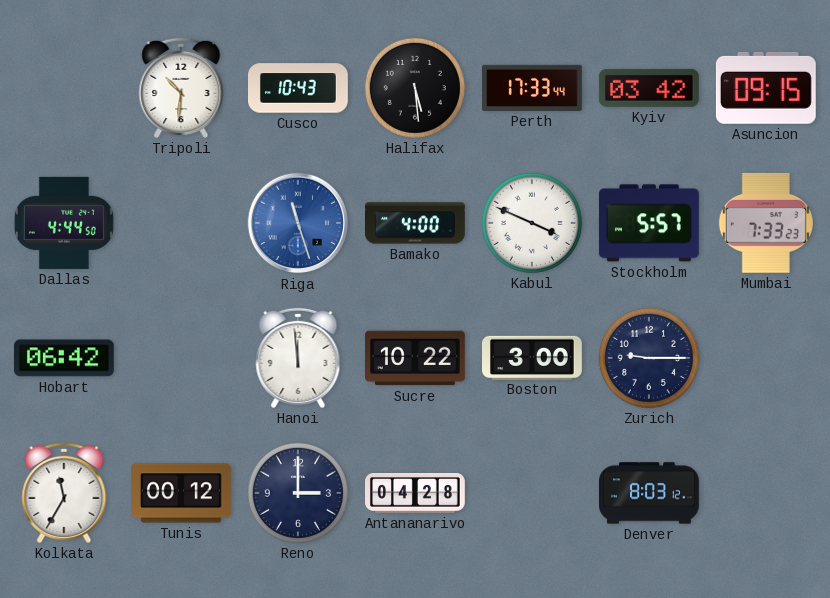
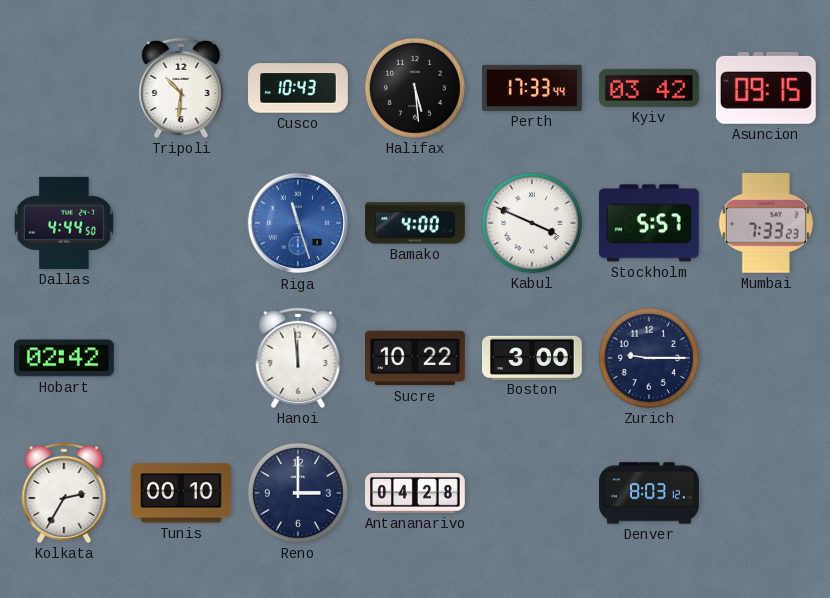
Hobart: 06:42 -> 02:42 (64, 358)
Kolkata: 11:35 -> 2:35 (64, 493)
Tunis: 00:12 -> 00:10 (182, 493)
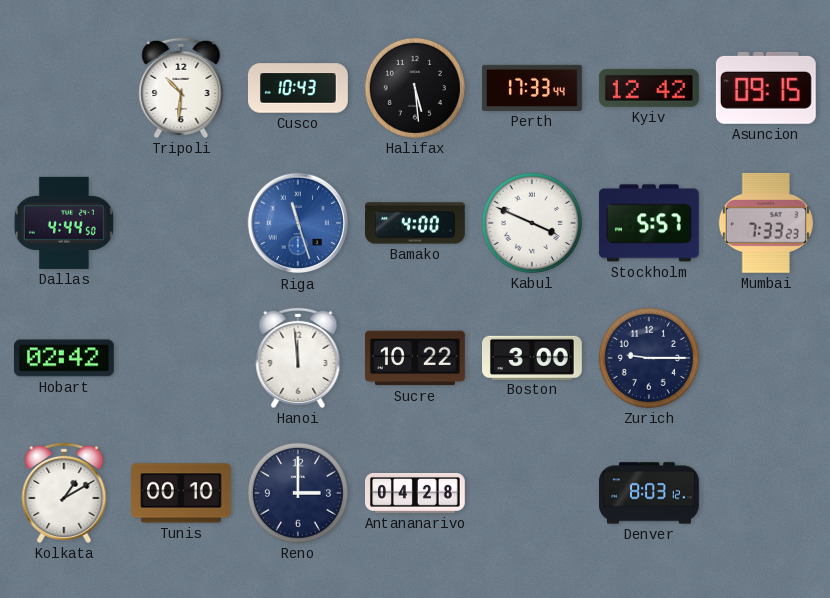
Kyiv: 03:42 -> 12:42 (649, 88)
Kolkata: 2:35 -> 1:10 (64, 493)
